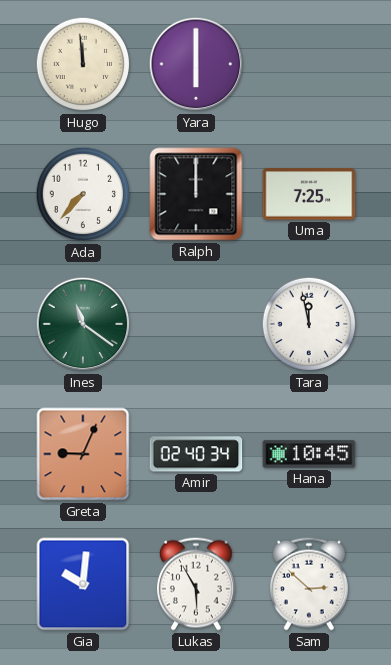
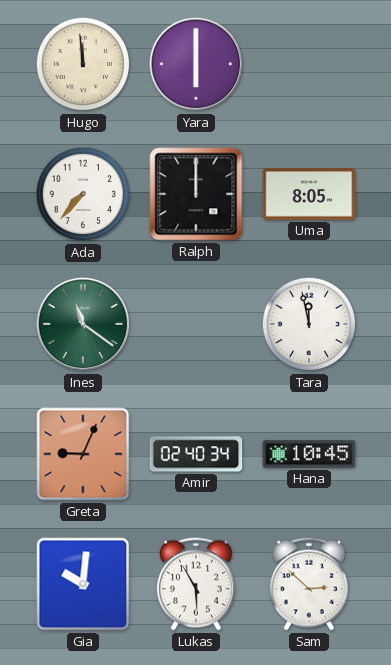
Uma: 7:25 -> 8:05 (309, 194)
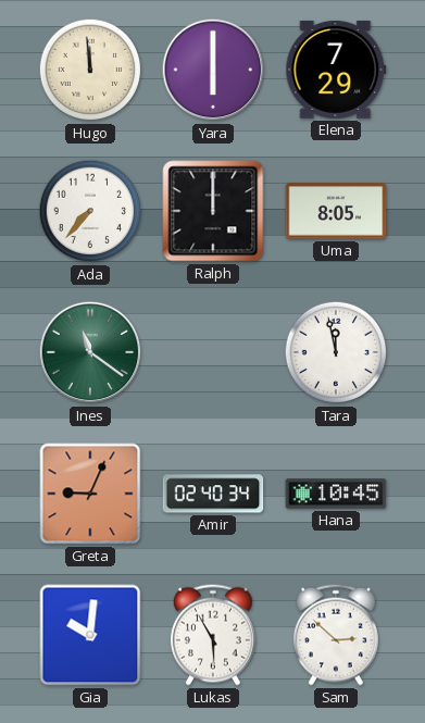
Elena: none -> 7:29 (336, 70)
